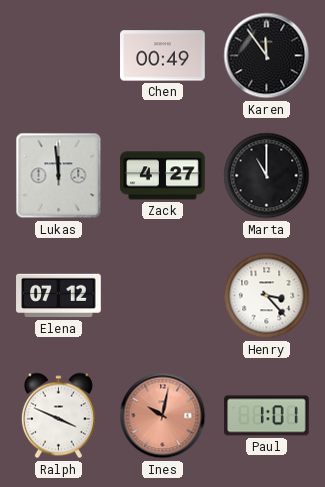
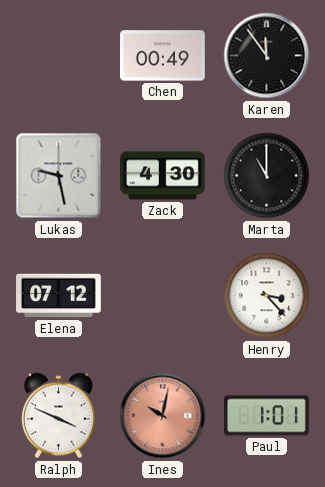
Lukas: 11:59 -> 9:28 (59, 176)
Zack: 4:27 -> 4:30 (163, 176)
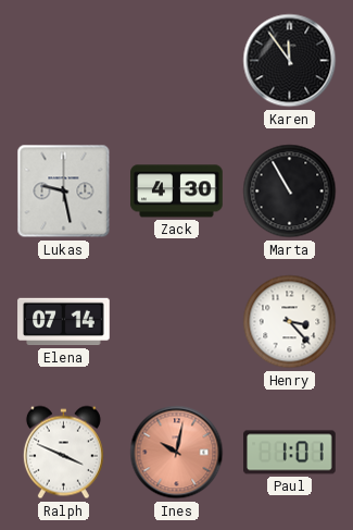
Chen: 00:49 -> none (163, 56)
Marta: 11:00 -> 10:55 (290, 192)
Elena: 07:12 -> 07:14 (64, 322)
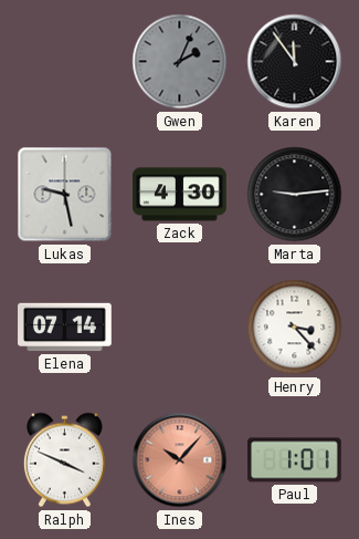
Gwen: none -> 2:04 (180, 62)
Marta: 10:55 -> 9:14 (295, 195)
Ines: 10:02 -> 10:07 (180, 460)
